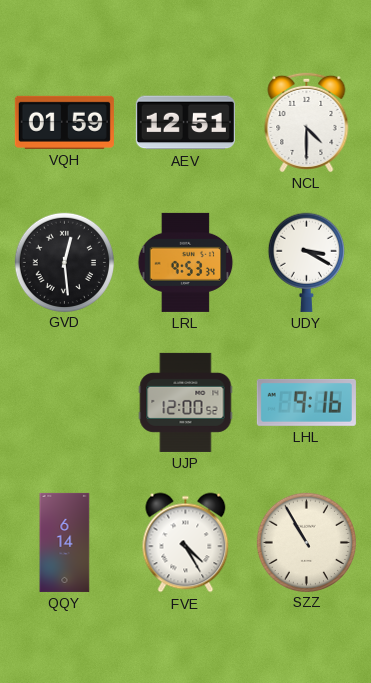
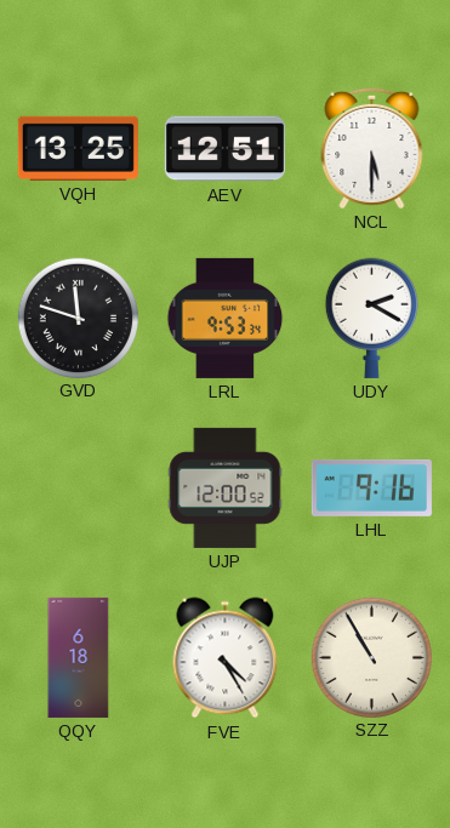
VQH: 01:59 -> 13:25 (78, 148)
NCL: 4:30 -> 5:30 (372, 148)
GVD: 12:29 -> 11:48 (78, 318)
UDY: 3:20 -> 2:20 (371, 318)
QQY: 6:14 -> 6:18 (79, 657)
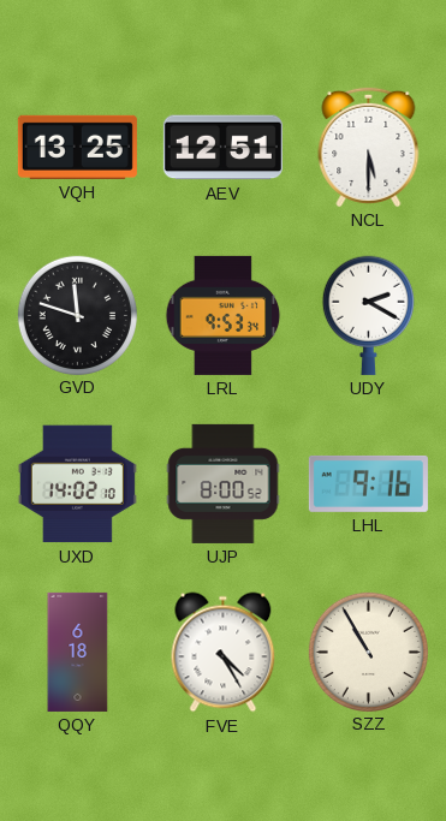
UXD: none -> 14:02 (77, 484)
UJP: 12:00 -> 8:00 (224, 483)
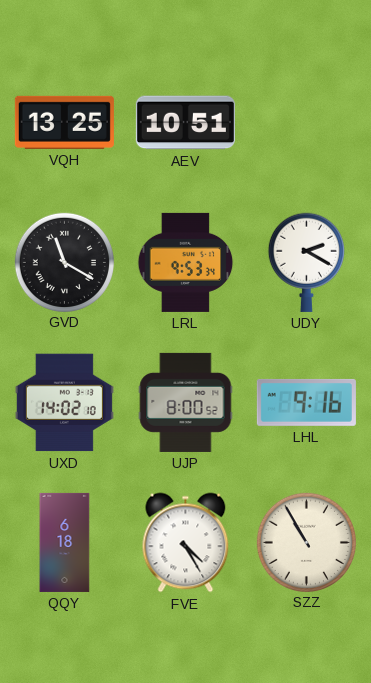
AEV: 12:51 -> 10:51 (185, 123)
NCL: 5:30 -> none (369, 147)
GVD: 11:48 -> 11:20 (64, 262)
